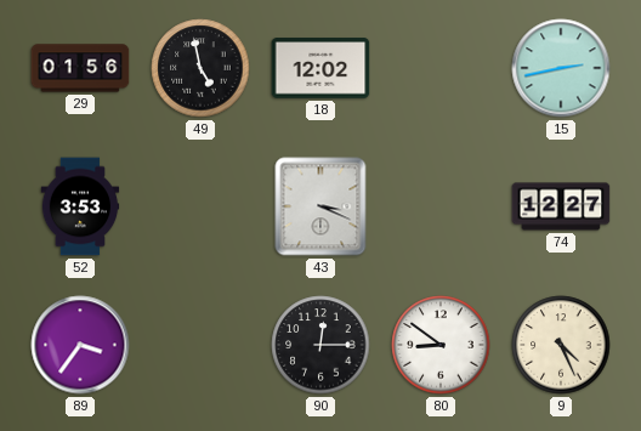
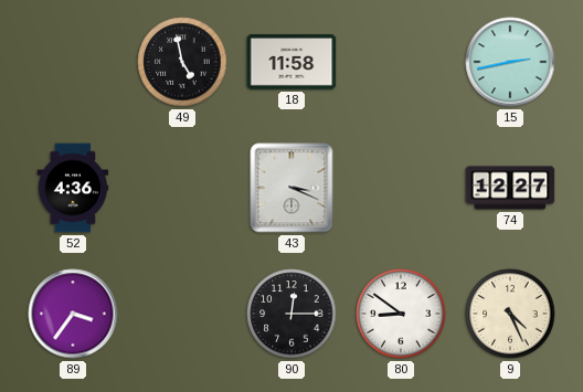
29: 01:56 -> none (80, 68)
18: 12:02 -> 11:58 (291, 62)
52: 3:53 -> 4:36 (73, 188)
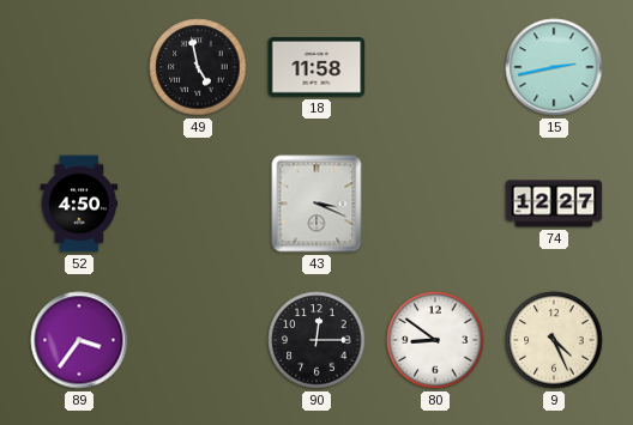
52: 4:36 -> 4:50 (79, 204)
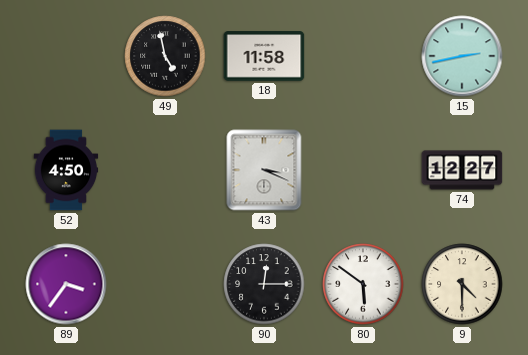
80: 8:51 -> 5:51 (363, 284)
9: 4:26 -> 4:30 (462, 284)
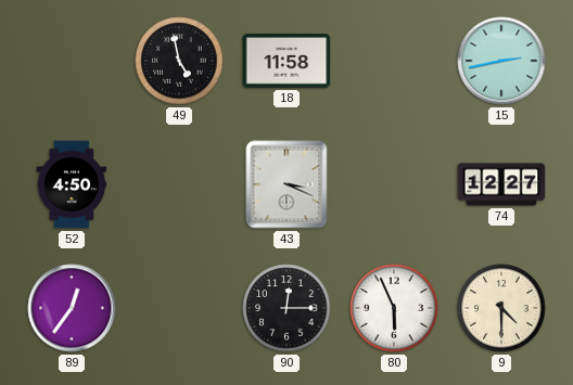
89: 3:36 -> 12:36 (72, 308)
80: 5:51 -> 5:56 (394, 308)
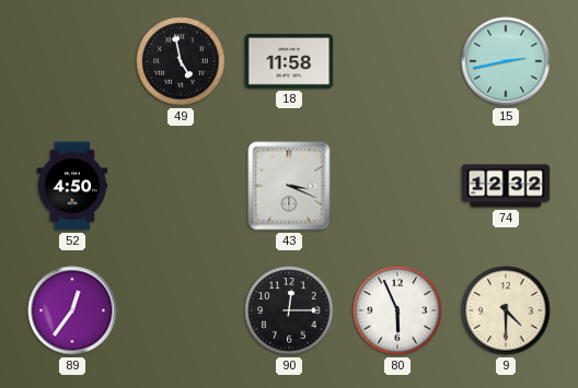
74: 12:27 -> 12:32 (506, 186)
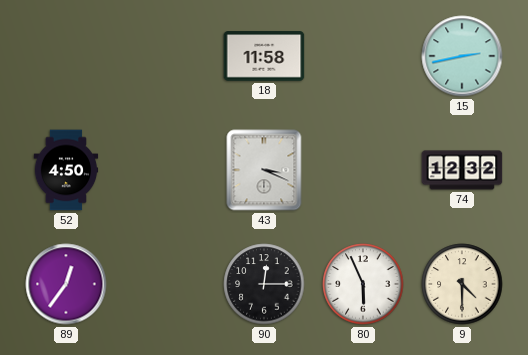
49: 4:58 -> none (181, 61)
